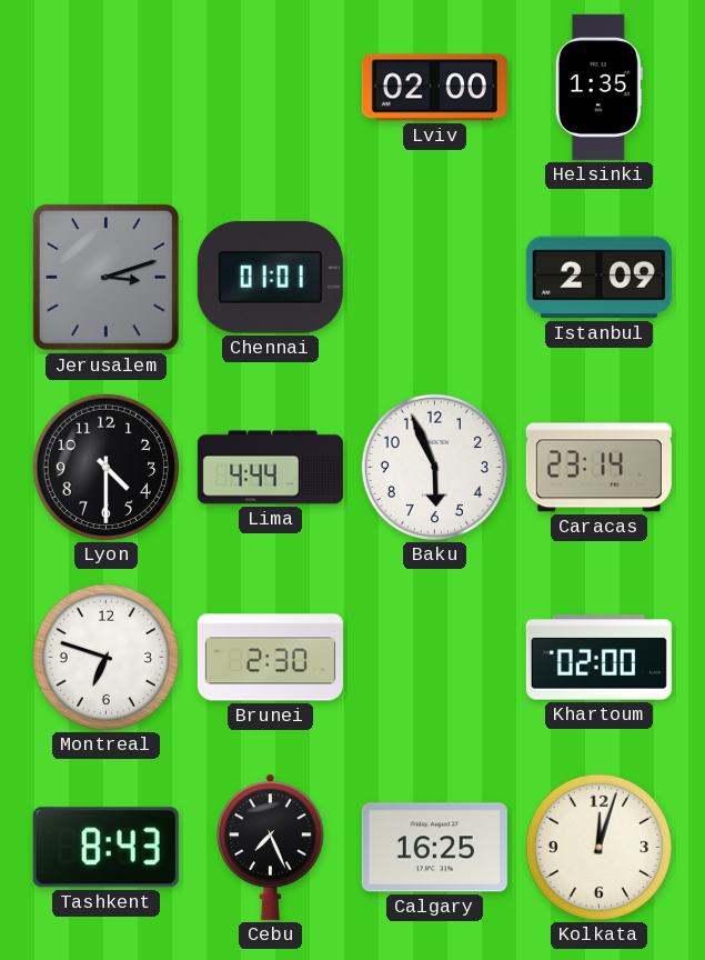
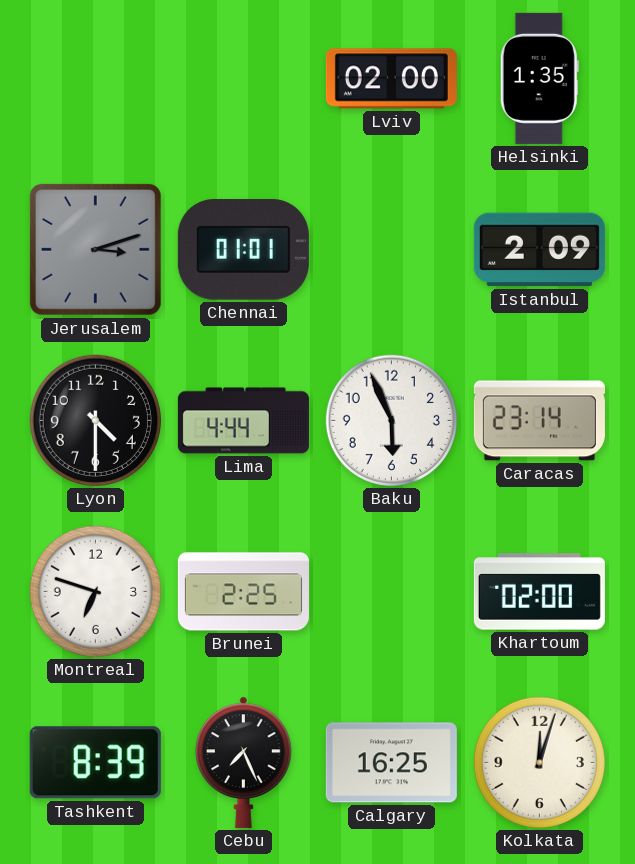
Brunei: 2:30 -> 2:25 (243, 592)
Tashkent: 8:43 -> 8:39 (95, 763)
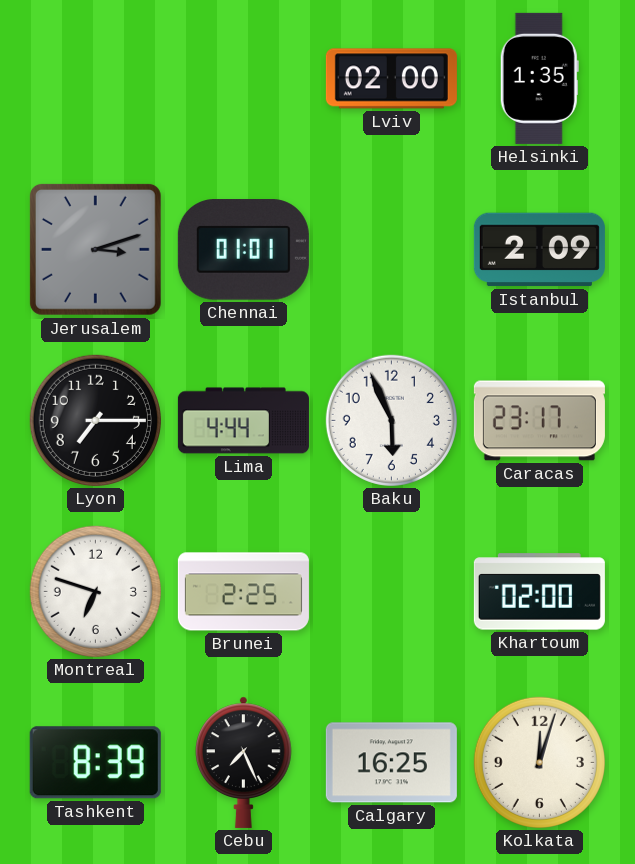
Lyon: 4:30 -> 7:15 (95, 420)
Caracas: 23:14 -> 23:17 (539, 421)
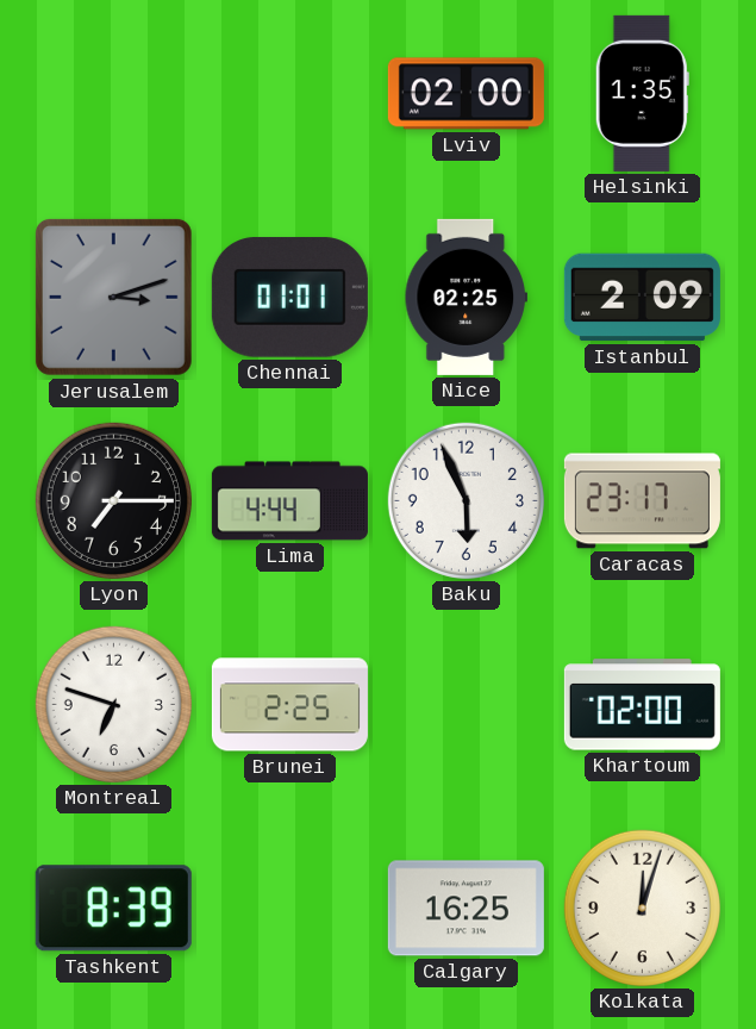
Nice: none -> 02:25 (466, 297)
Cebu: 7:26 -> none (244, 762)
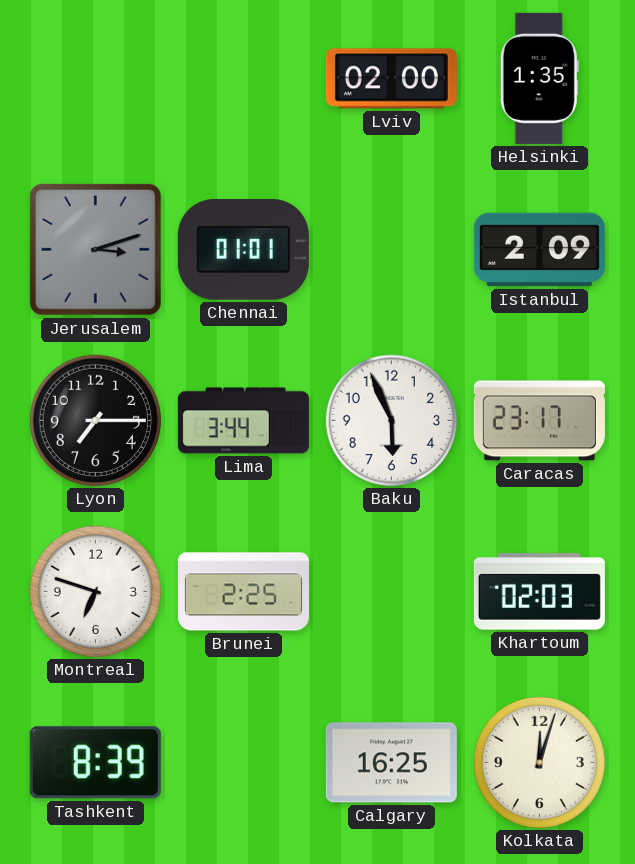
Nice: 02:25 -> none (466, 297)
Lima: 4:44 -> 3:44 (243, 421)
Khartoum: 02:00 -> 02:03 (539, 592)
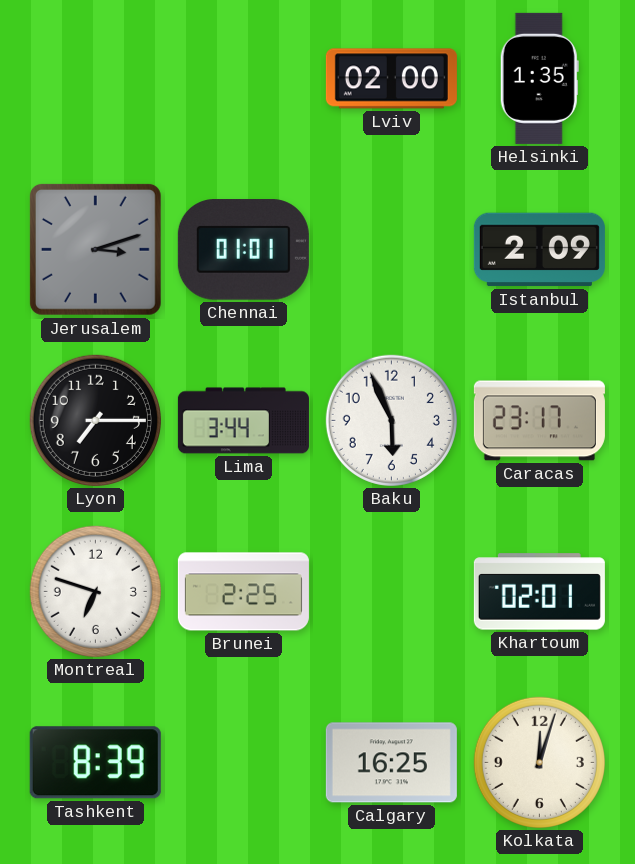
Khartoum: 02:03 -> 02:01 (539, 592)
